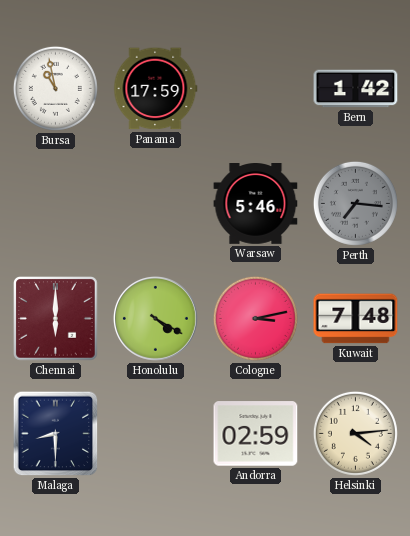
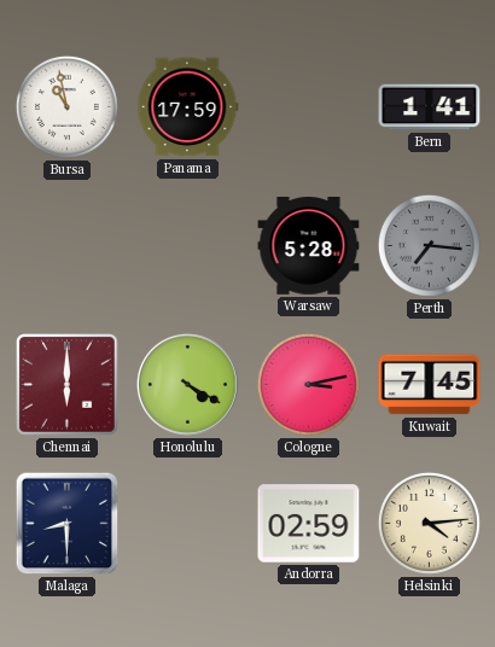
Bern: 1:42 -> 1:41 (430, 107)
Warsaw: 5:46 -> 5:28 (309, 246)
Kuwait: 7:48 -> 7:45 (430, 385)
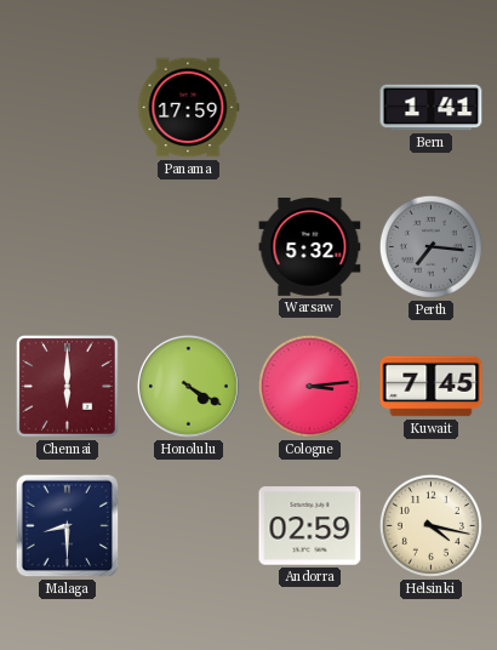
Bursa: 10:58 -> none (66, 106)
Warsaw: 5:28 -> 5:32 (310, 247)
Cologne: 3:13 -> 3:14 (309, 386)
Helsinki: 4:14 -> 4:17 (430, 525)
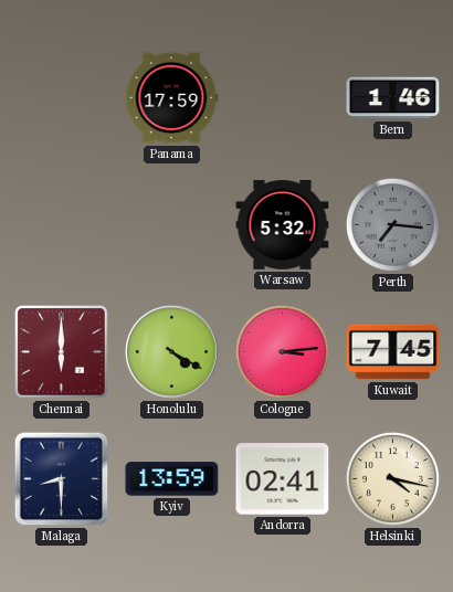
Bern: 1:41 -> 1:46 (393, 98)
Kyiv: none -> 13:59 (172, 479)
Andorra: 02:59 -> 02:41 (283, 479)
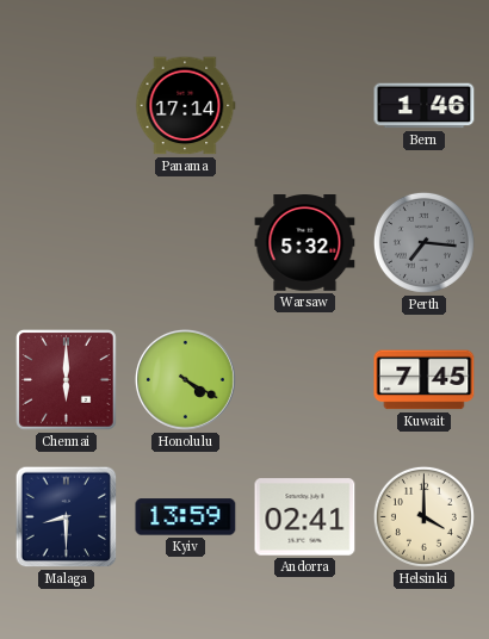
Panama: 17:59 -> 17:14 (186, 106)
Cologne: 3:14 -> none (282, 351)
Helsinki: 4:17 -> 4:00 (423, 516)
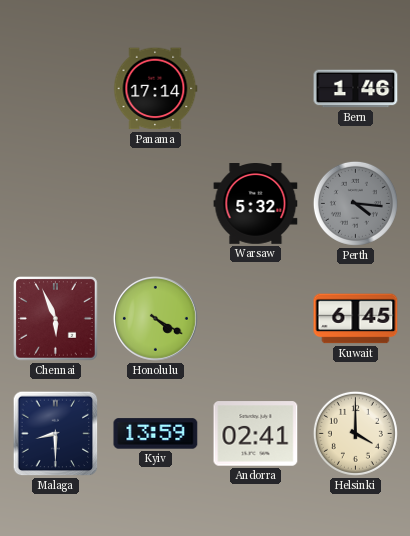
Perth: 7:16 -> 4:16 (355, 203)
Chennai: 6:00 -> 5:56 (56, 319)
Kuwait: 7:45 -> 6:45 (356, 319)
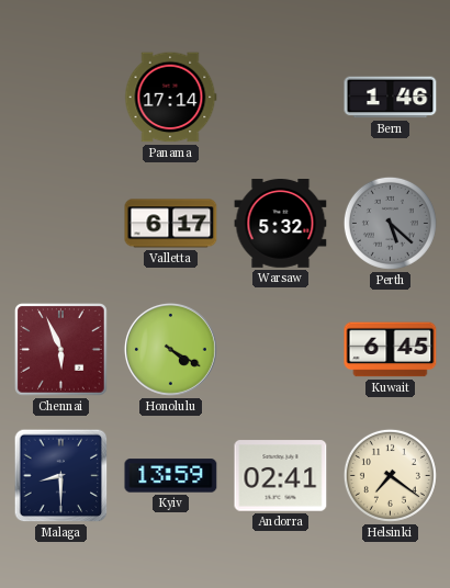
Valletta: none -> 6:17 (171, 224)
Perth: 4:16 -> 5:22 (390, 223)
Helsinki: 4:00 -> 7:21 (390, 475)
